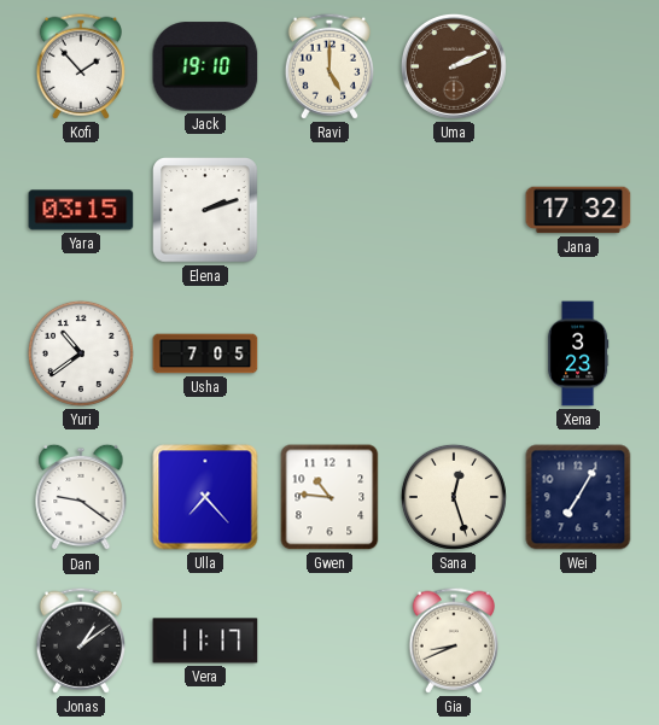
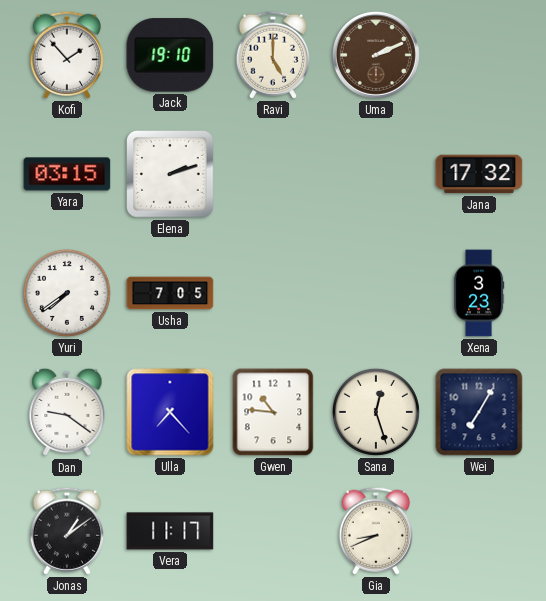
Yuri: 10:39 -> 7:39 (67, 293)
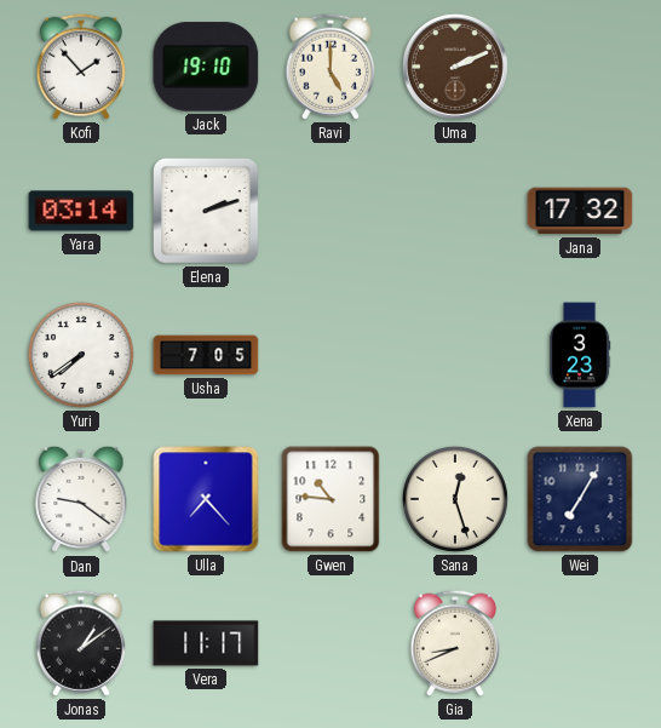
Yara: 03:15 -> 03:14 (81, 211)
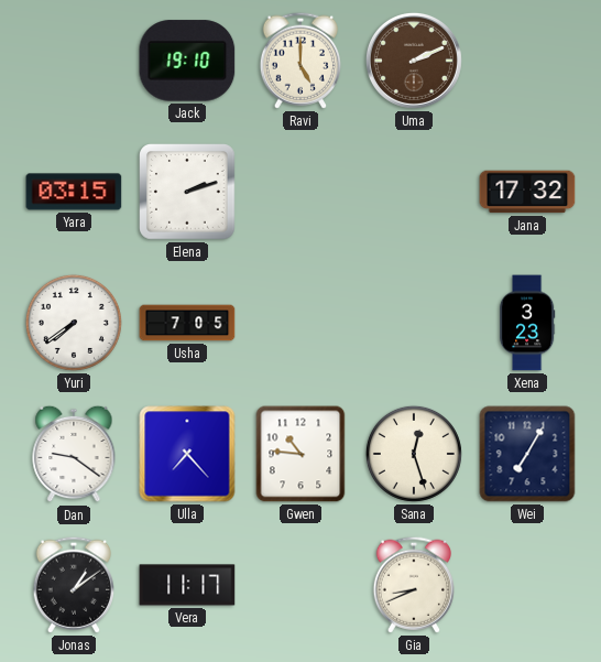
Kofi: 1:53 -> none (80, 67)
Yara: 03:14 -> 03:15 (74, 192)
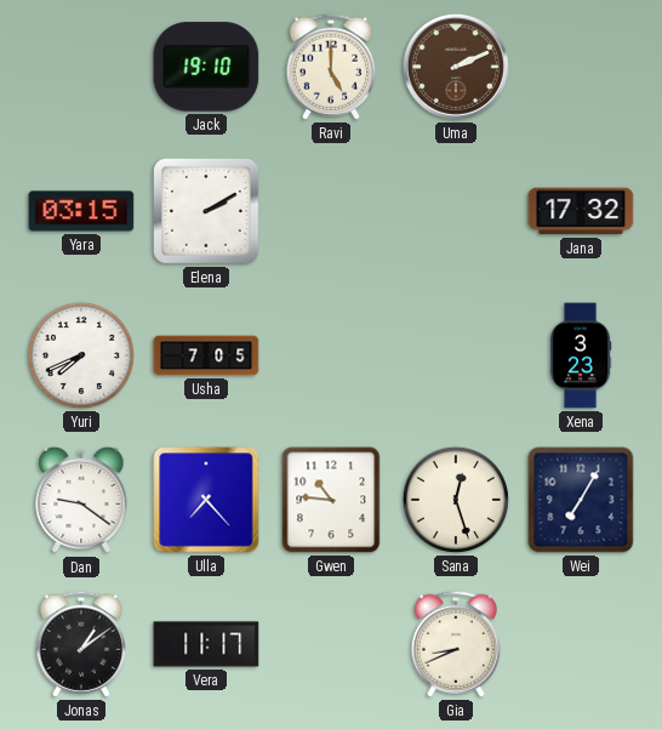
Elena: 2:12 -> 2:10 (207, 212)
Yuri: 7:39 -> 7:41 (81, 355)
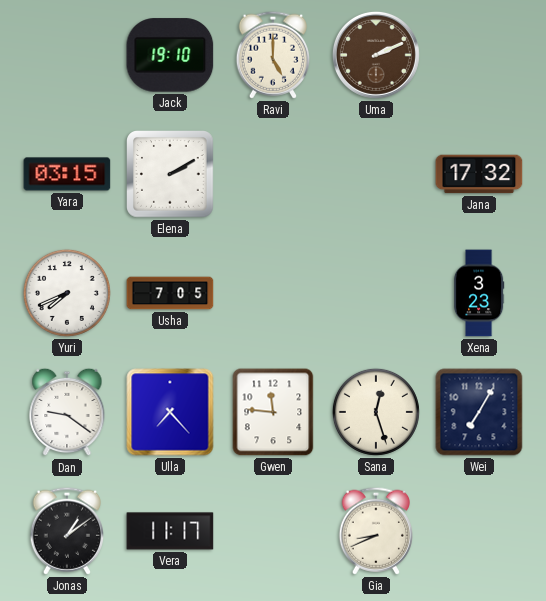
Gwen: 10:46 -> 11:46 (273, 412)
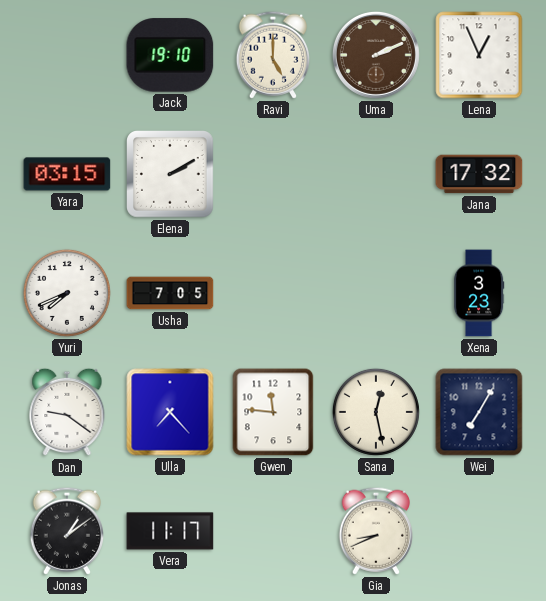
Lena: none -> 12:56 (479, 55)
Sana: 12:27 -> 12:28 (376, 412)
